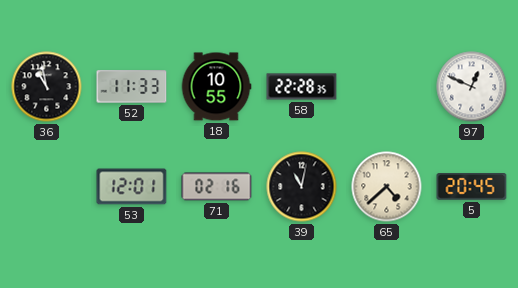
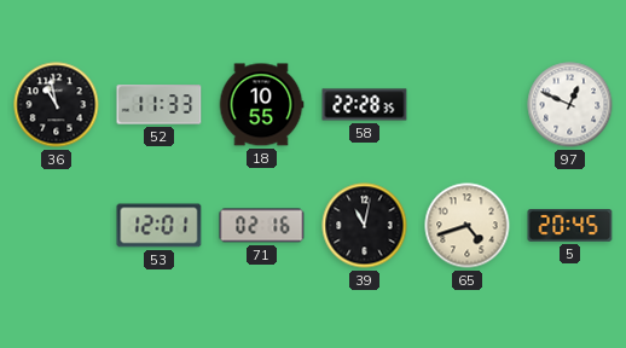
65: 4:38 -> 4:42 (468, 226)
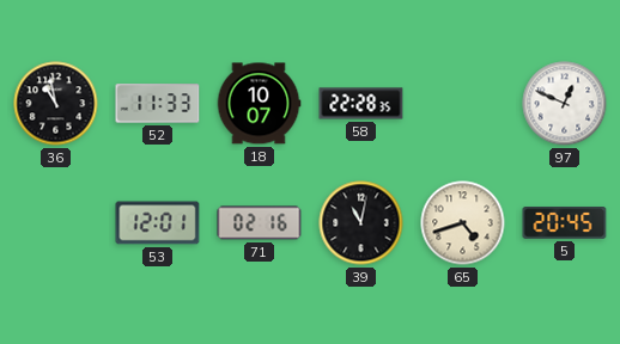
18: 10:55 -> 10:07 (259, 104)
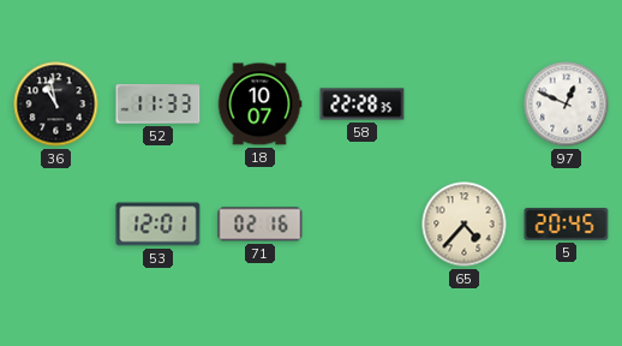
39: 11:02 -> none (361, 223)
65: 4:42 -> 4:37 (465, 225)
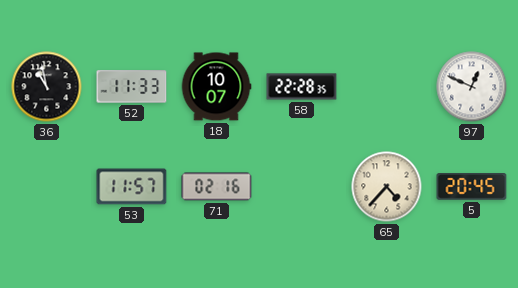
53: 12:01 -> 11:57 (132, 187)
